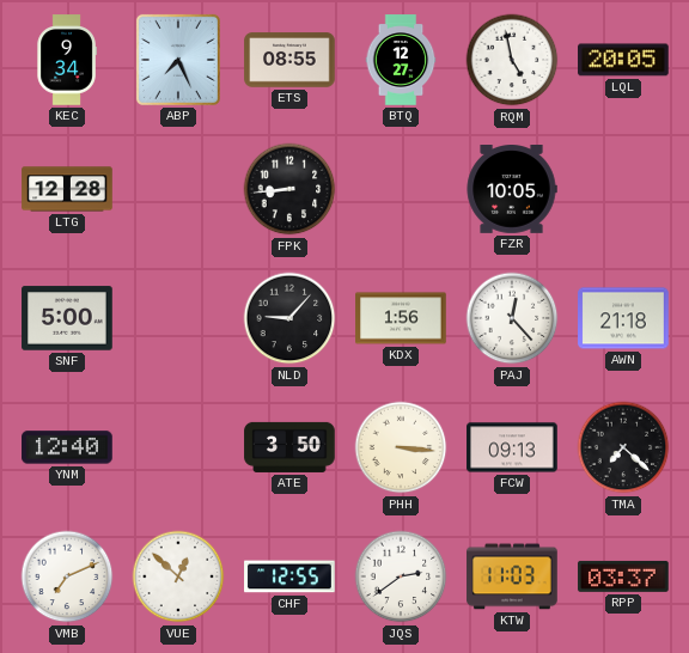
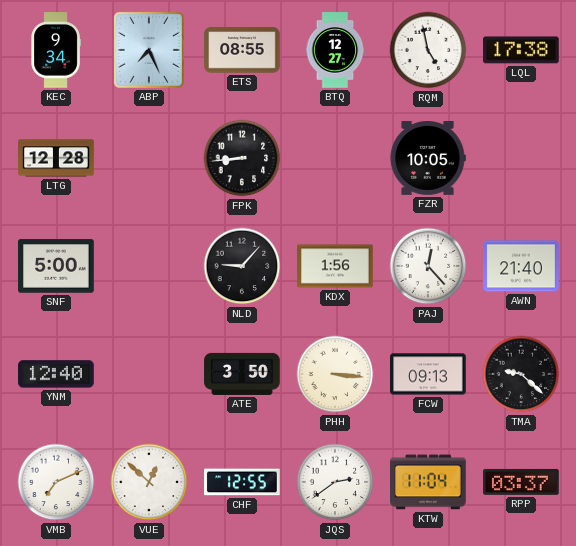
LQL: 20:05 -> 17:38 (521, 50)
AWN: 21:18 -> 21:40 (521, 266)
TMA: 7:22 -> 9:22 (521, 374)
KTW: 11:03 -> 11:04 (428, 482)
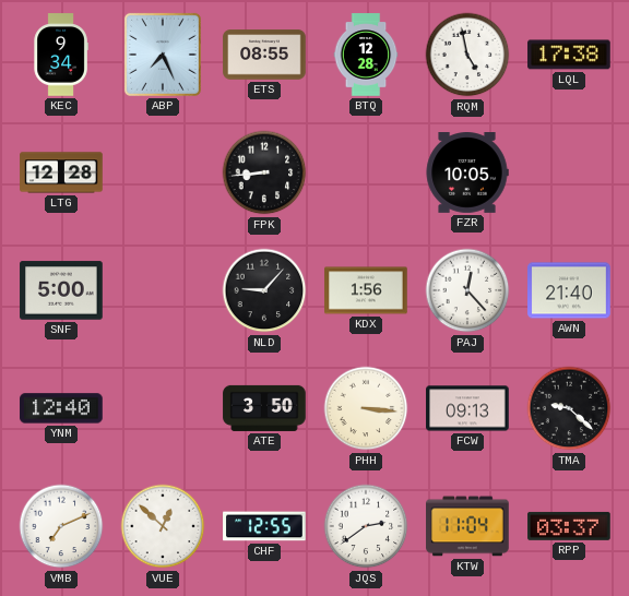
BTQ: 12:27 -> 12:28 (366, 55)
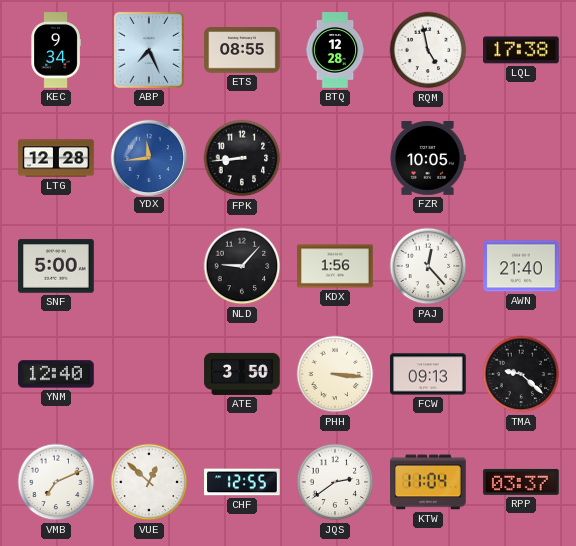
YDX: none -> 11:44 (148, 157)
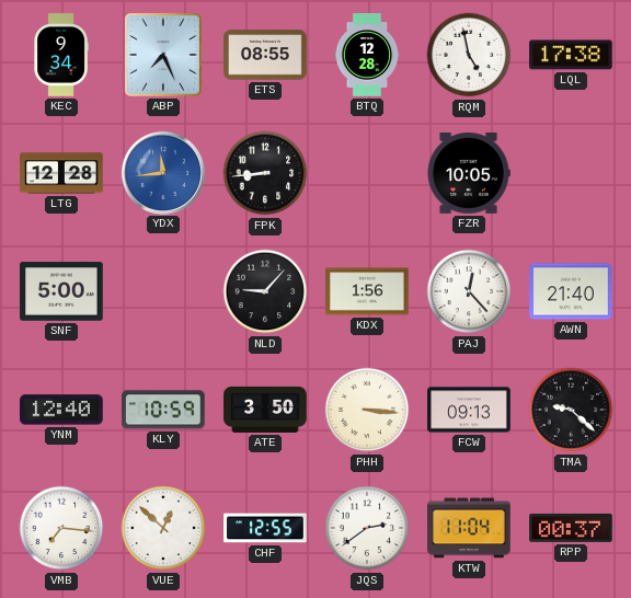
KLY: none -> 10:59 (164, 410)
VMB: 7:11 -> 7:16 (61, 528)
RPP: 03:37 -> 00:37 (571, 528)
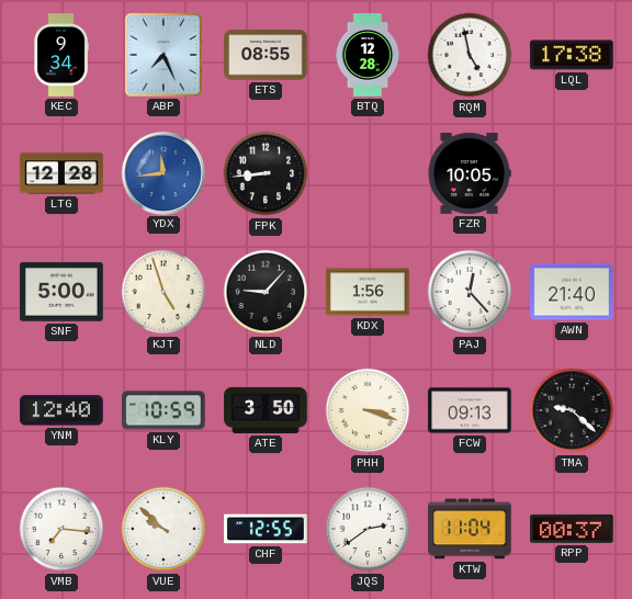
KJT: none -> 4:57 (163, 292)
PHH: 3:16 -> 3:18 (368, 410)
VUE: 12:52 -> 9:52 (163, 529)
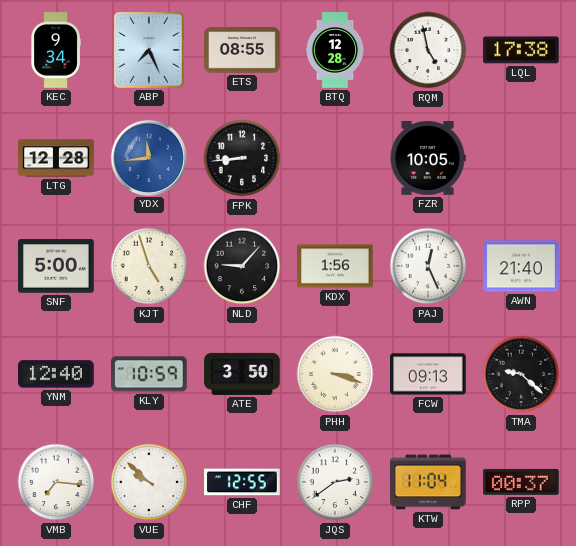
PAJ: 12:23 -> 12:26 (428, 266)
